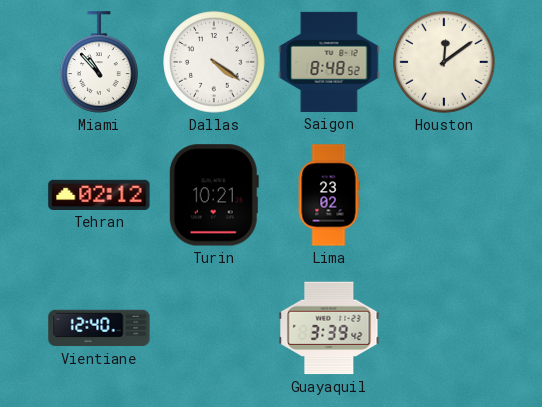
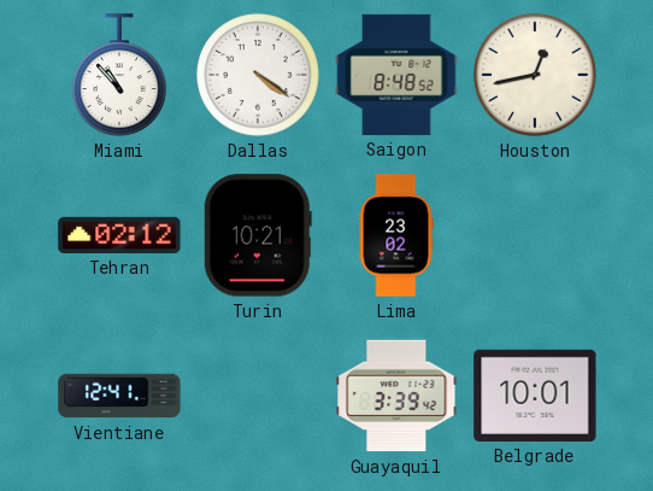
Houston: 12:09 -> 12:43 (535, 75)
Vientiane: 12:40 -> 12:41 (119, 396)
Belgrade: none -> 10:01 (535, 396)
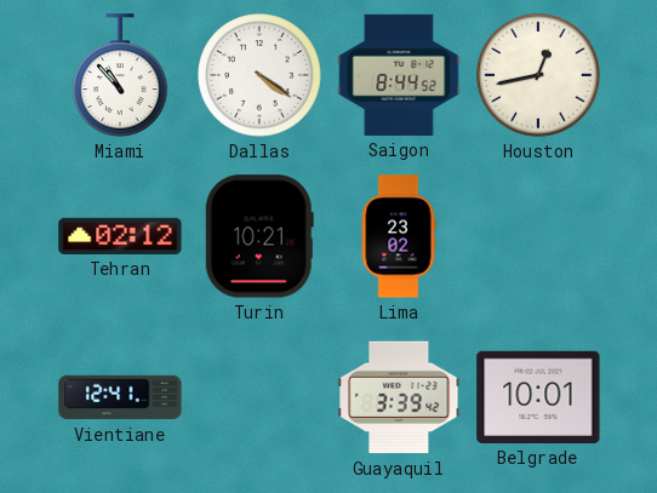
Saigon: 8:48 -> 8:44 (399, 75)
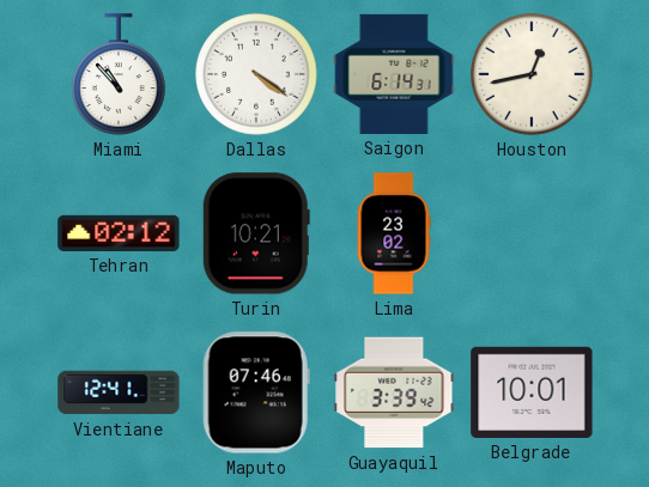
Saigon: 8:44 -> 6:14 (394, 74)
Maputo: none -> 07:46 (256, 392)
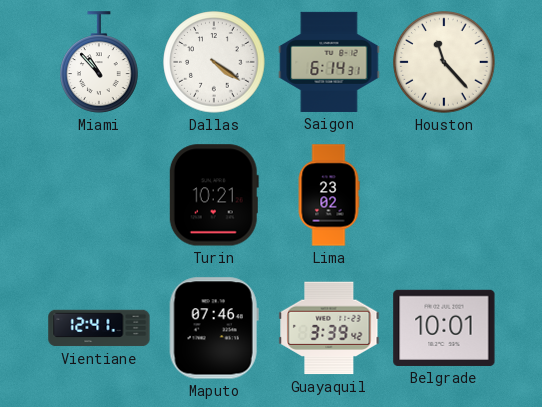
Houston: 12:43 -> 11:23 (444, 62)
Tehran: 02:12 -> none (119, 233)
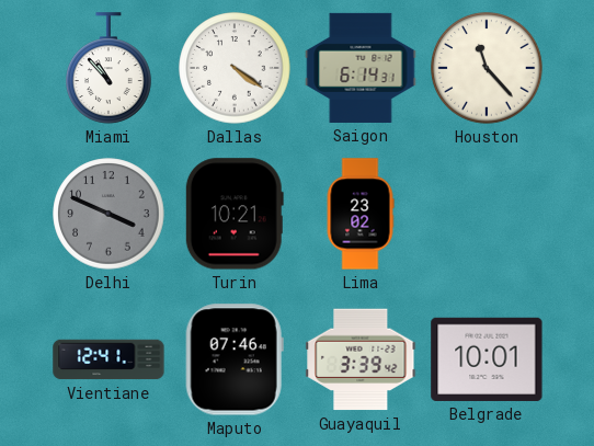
Delhi: none -> 3:49 (108, 214)
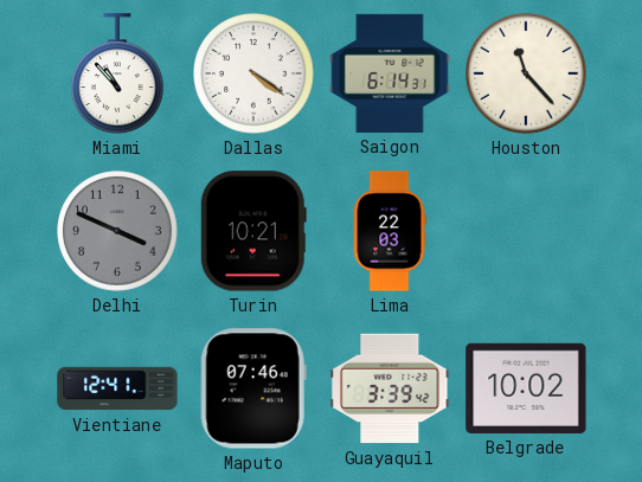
Lima: 23:02 -> 22:03 (390, 231)
Belgrade: 10:01 -> 10:02 (526, 388)
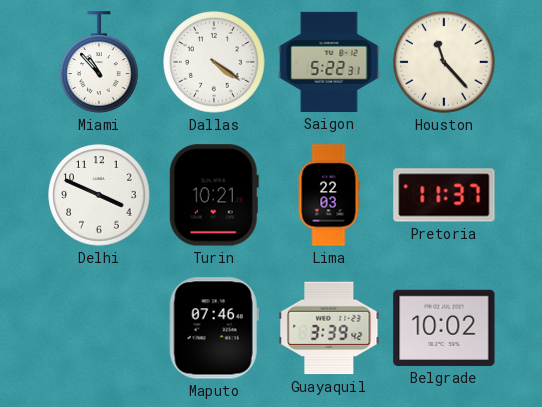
Saigon: 6:14 -> 5:22 (329, 62)
Delhi dial: grey -> white (99, 195)
Pretoria: none -> 11:37 (444, 195)
Vientiane: 12:41 -> none (117, 388)
